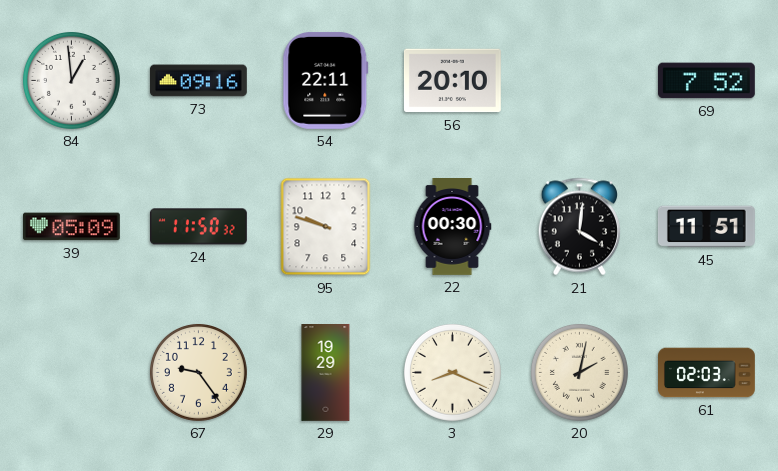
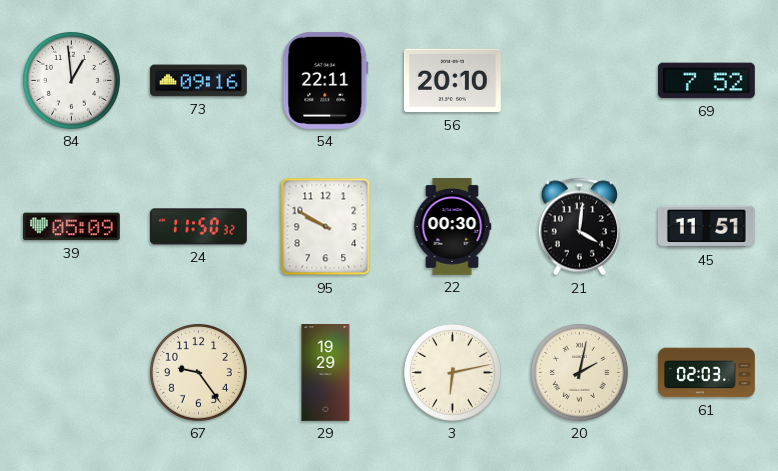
95: 9:48 -> 9:50 (326, 227)
3: 8:19 -> 6:13 (452, 372)
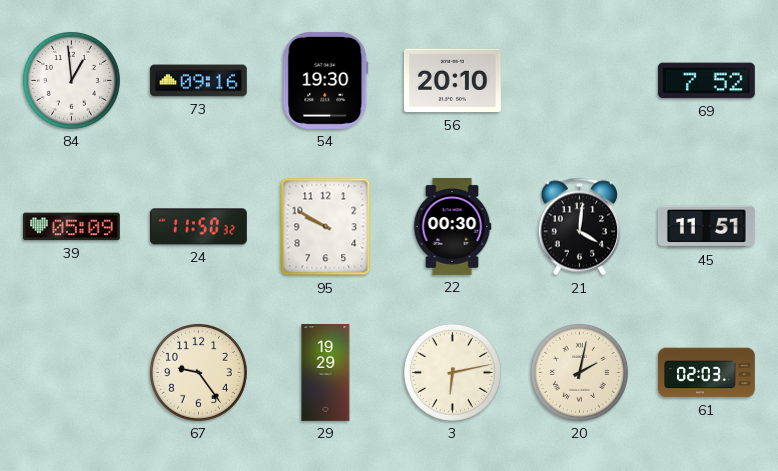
54: 22:11 -> 19:30 (326, 80)
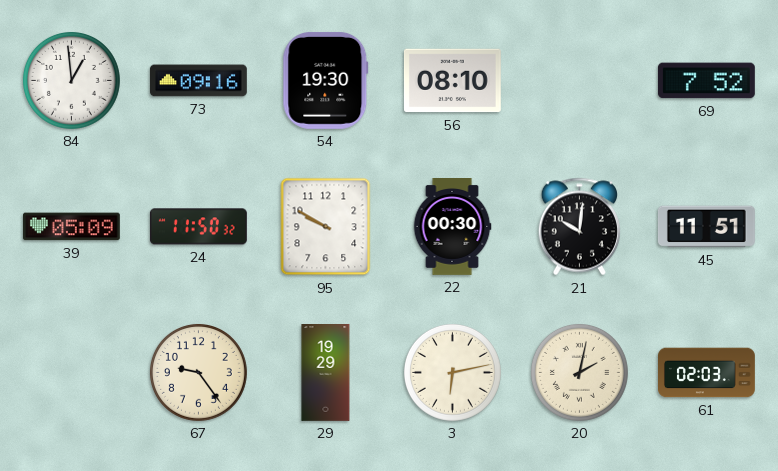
56: 20:10 -> 08:10 (452, 81)
21: 4:01 -> 10:01 (579, 227)
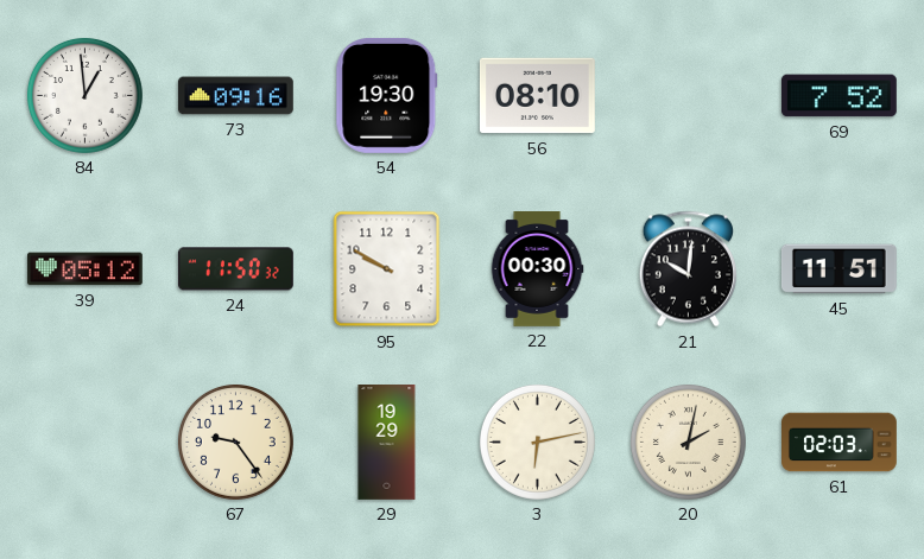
39: 05:09 -> 05:12 (84, 269)
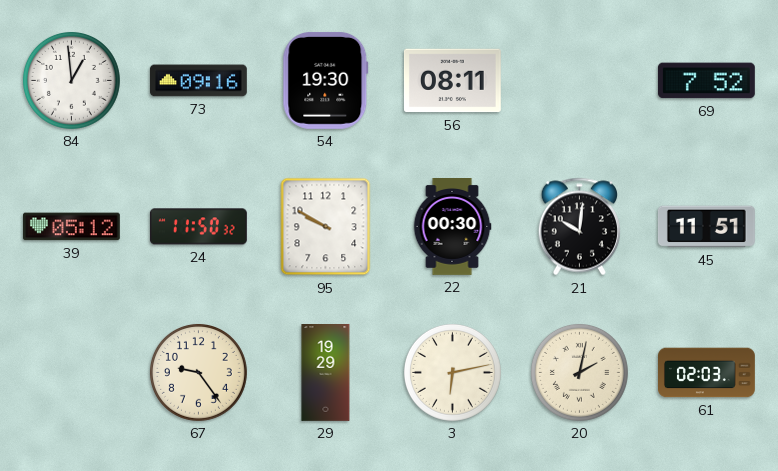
56: 08:10 -> 08:11 (452, 81)
